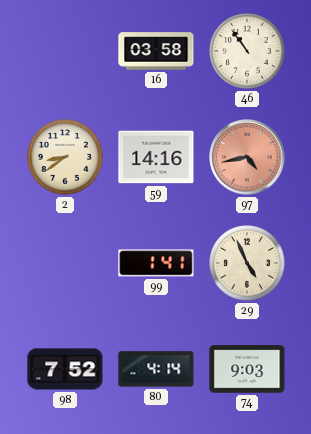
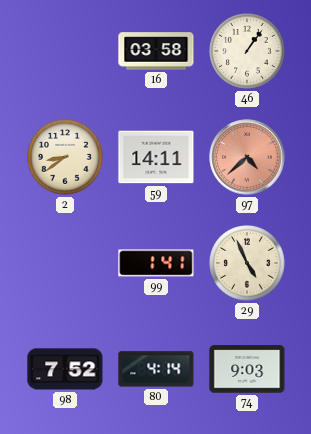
46: 10:54 -> 1:06 (248, 52)
59: 14:16 -> 14:11 (156, 157)
97: 4:43 -> 4:38 (247, 157)
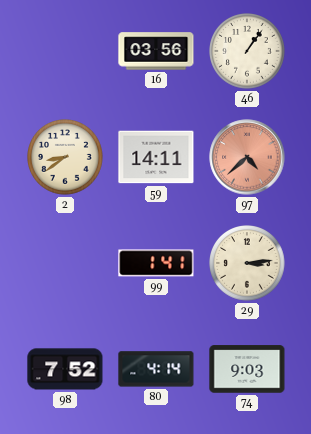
16: 03:58 -> 03:56 (156, 51)
29: 4:56 -> 3:14 (248, 264)
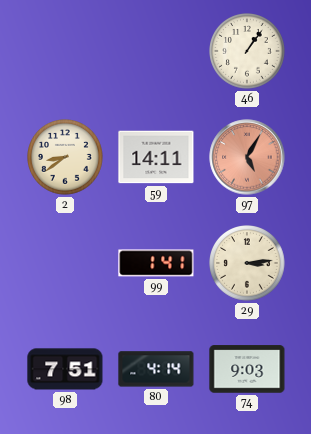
16: 03:56 -> none (156, 51)
97: 4:38 -> 5:05 (247, 157)
98: 7:52 -> 7:51 (65, 369)
